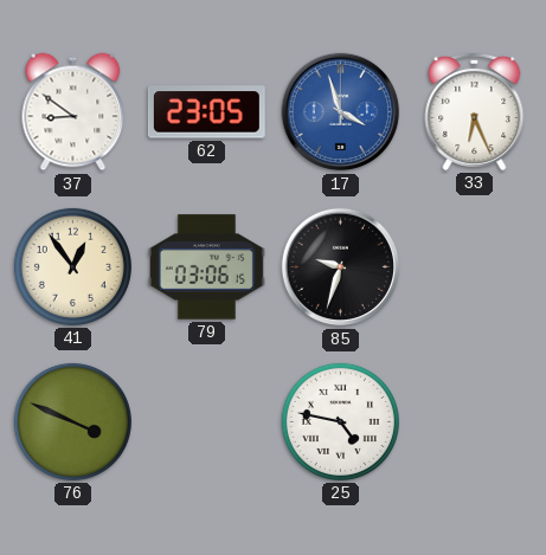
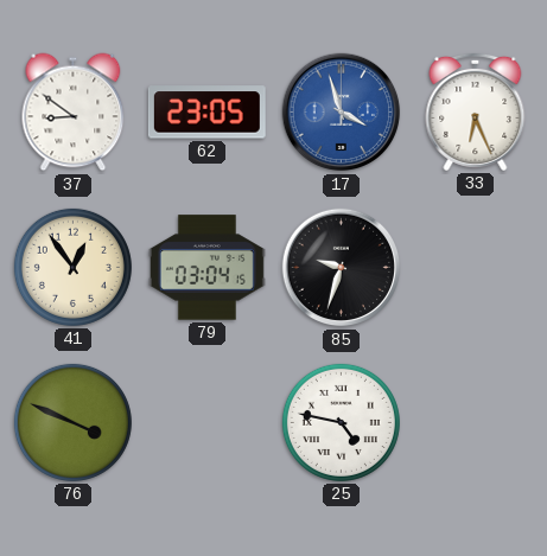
79: 03:06 -> 03:04 (206, 268)
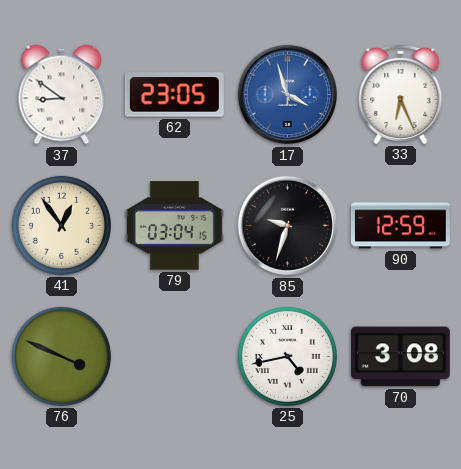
90: none -> 12:59 (400, 226)
25: 4:47 -> 4:43 (287, 356)
70: none -> 3:08 (400, 357)
